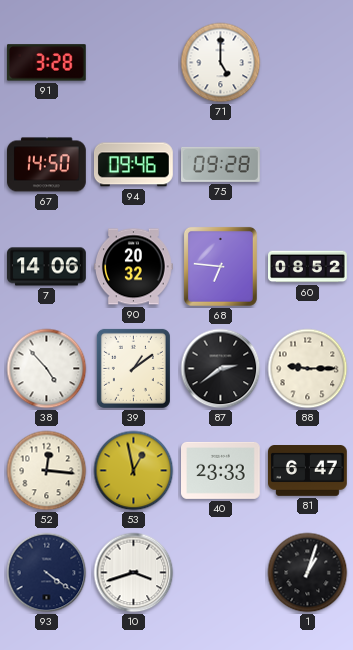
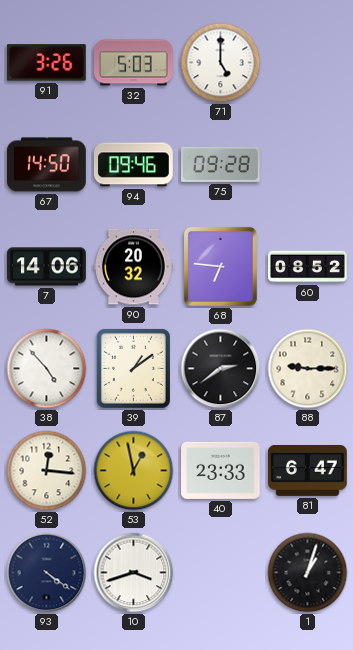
91: 3:28 -> 3:26 (46, 63)
32: none -> 5:03 (134, 63)
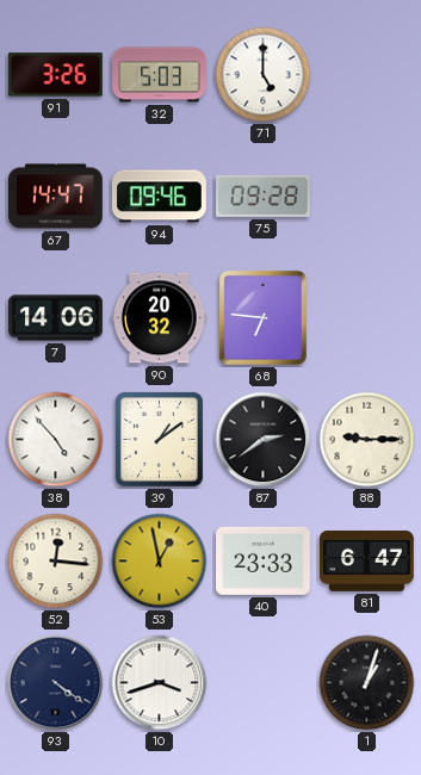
67: 14:50 -> 14:47 (56, 197)
60: 08:52 -> none (308, 267)
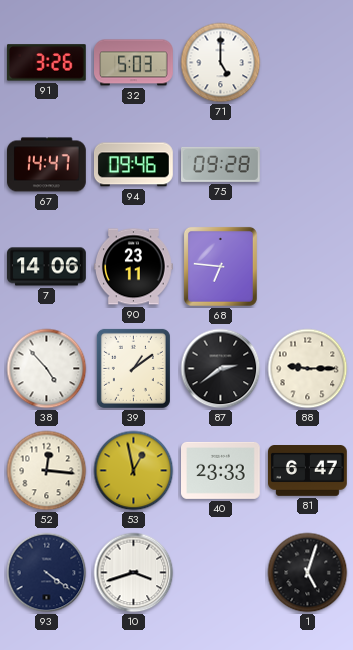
90: 20:32 -> 23:11 (134, 267)
1: 1:03 -> 5:03 (308, 573)
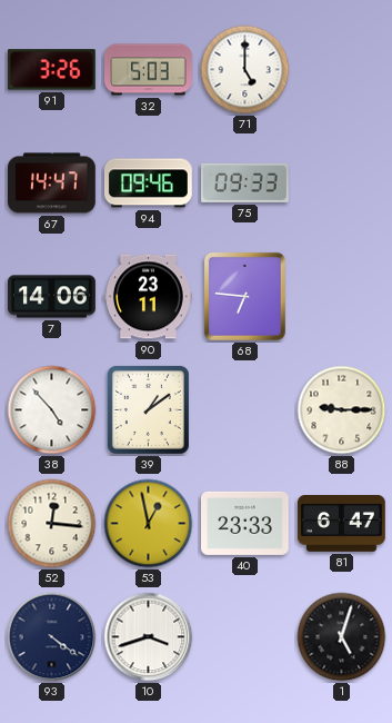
75: 09:28 -> 09:33 (245, 182)
87: 2:39 -> none (221, 369)
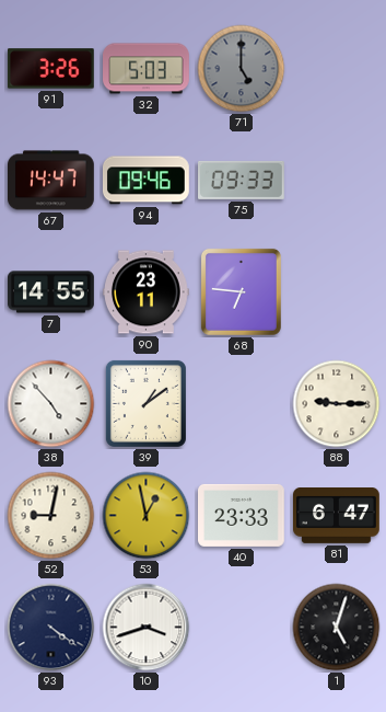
71 dial: white -> grey (242, 69)
7: 14:06 -> 14:55 (51, 292)
52: 12:16 -> 9:02 (51, 516)
